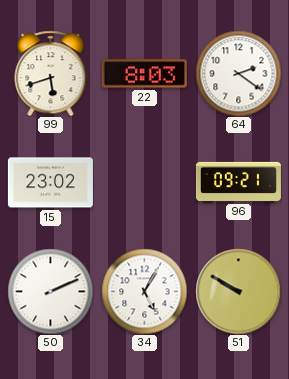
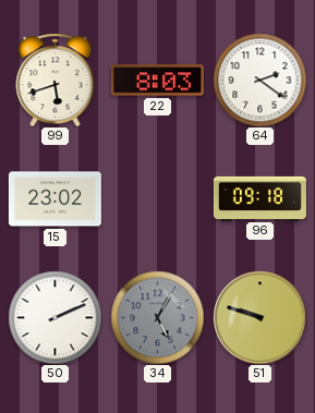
96: 09:21 -> 09:18 (259, 198)
34 dial: white -> grey (157, 317)
51: 9:50 -> 9:48 (259, 317)
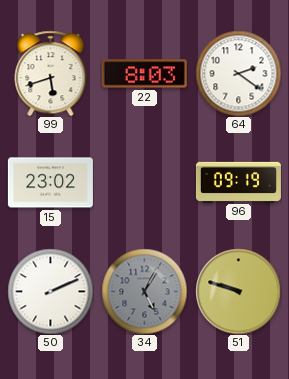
96: 09:18 -> 09:19 (238, 182)
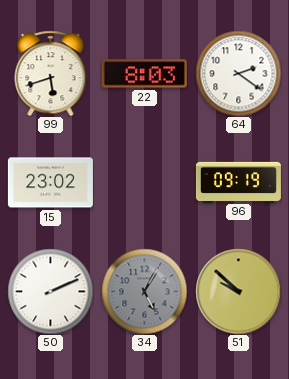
51: 9:48 -> 9:52 (238, 291)
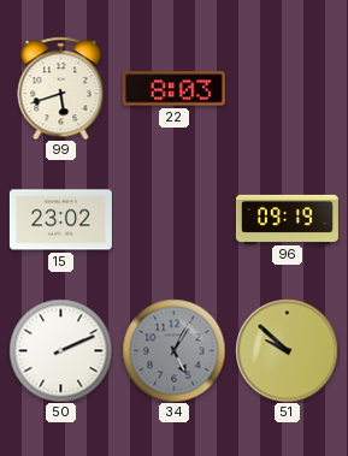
64: 2:21 -> none (238, 73)
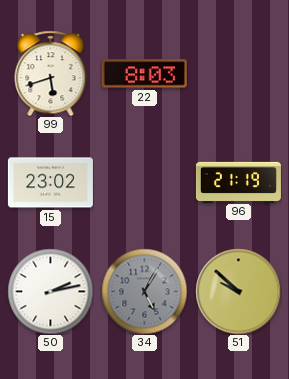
96: 09:19 -> 21:19 (238, 182)
50: 2:11 -> 2:13 (50, 291)
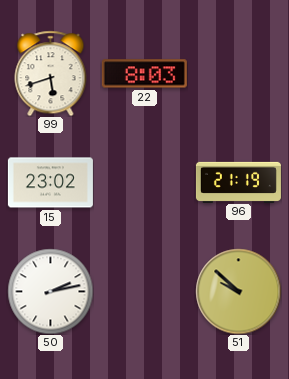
34: 5:05 -> none (144, 291)
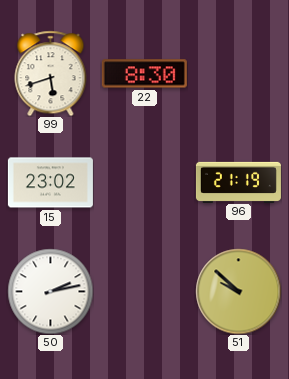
22: 8:03 -> 8:30 (144, 74)
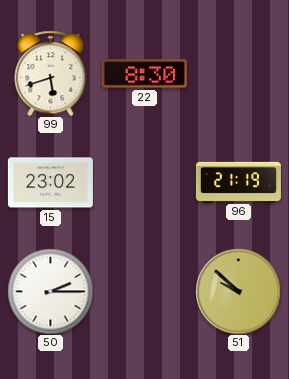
50: 2:13 -> 2:15 (50, 291)
